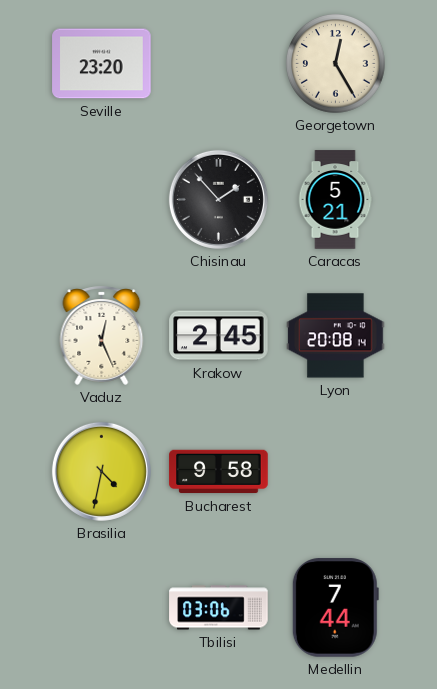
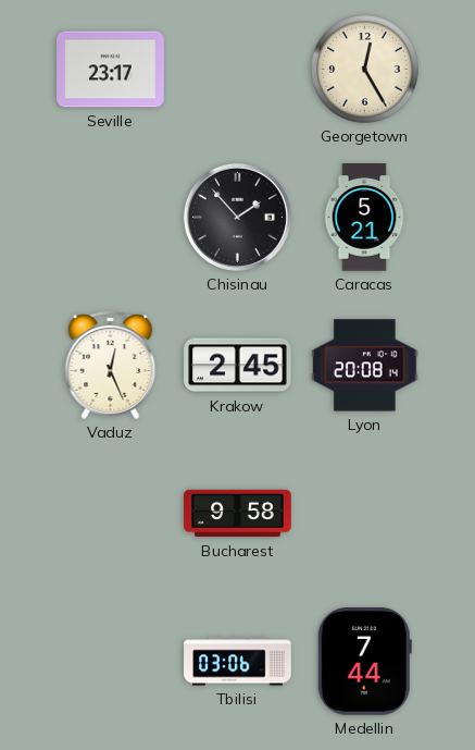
Seville: 23:20 -> 23:17 (111, 70)
Brasilia: 4:32 -> none (101, 471)
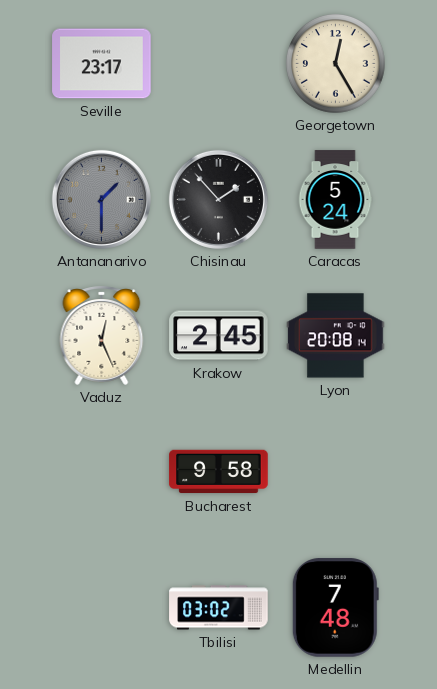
Antananarivo: none -> 1:30 (101, 199)
Caracas: 5:21 -> 5:24 (335, 200)
Tbilisi: 03:06 -> 03:02 (219, 608)
Medellin: 7:44 -> 7:48 (335, 608)
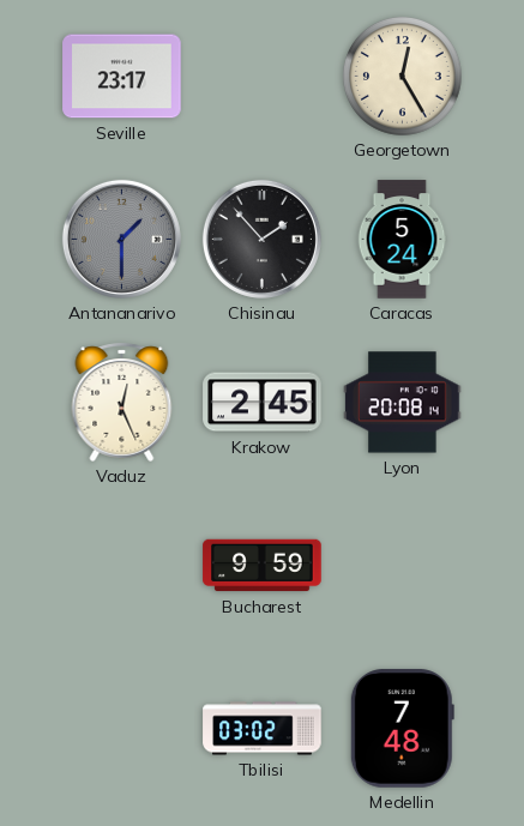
Bucharest: 9:58 -> 9:59 (263, 566)
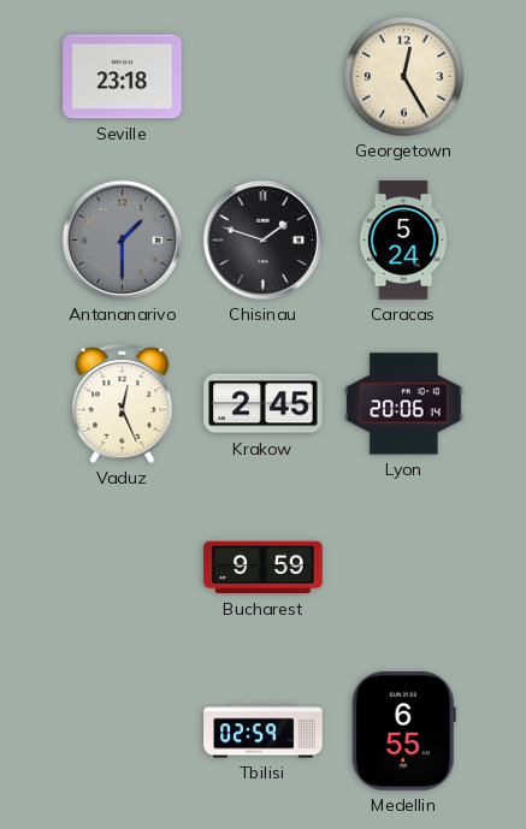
Seville: 23:17 -> 23:18 (123, 77)
Chisinau: 1:53 -> 1:48 (262, 239)
Lyon: 20:08 -> 20:06 (404, 404)
Tbilisi: 03:02 -> 02:59 (264, 732)
Medellin: 7:48 -> 6:55 (403, 732)
